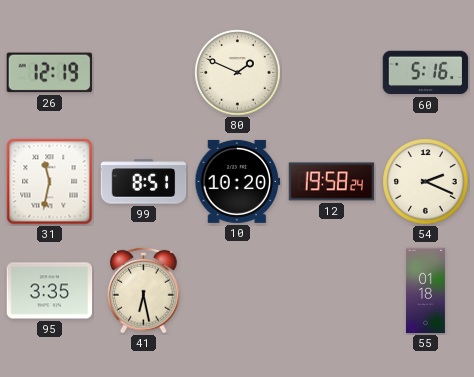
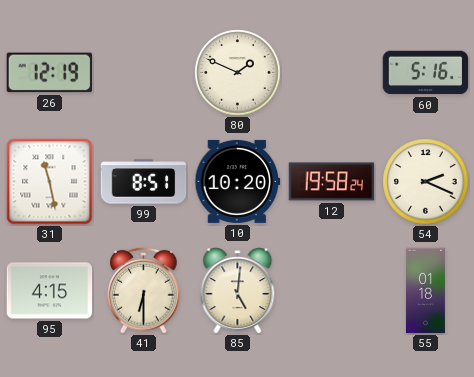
31: 11:32 -> 11:28 (50, 182)
95: 3:35 -> 4:15 (50, 291)
41: 6:28 -> 6:30 (144, 290)
85: none -> 5:01 (238, 291)
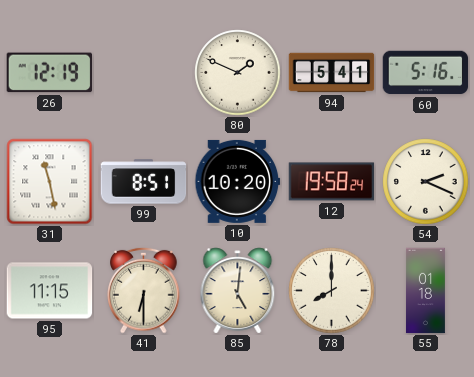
94: none -> 5:41 (332, 73)
95: 4:15 -> 11:15 (50, 291)
78: none -> 8:00 (332, 291)
